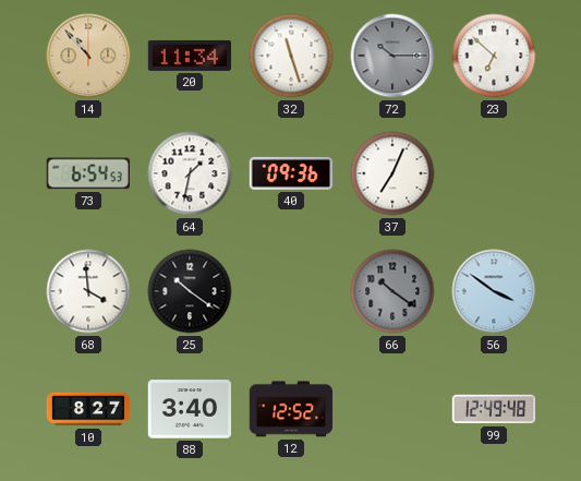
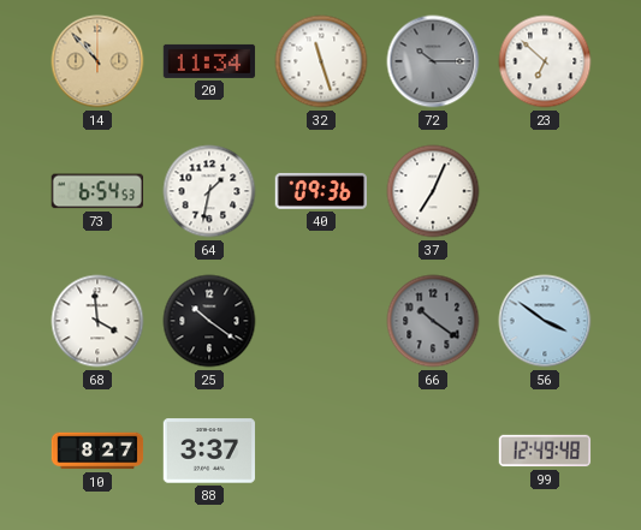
88: 3:40 -> 3:37 (209, 451)
12: 12:52 -> none (291, 409)
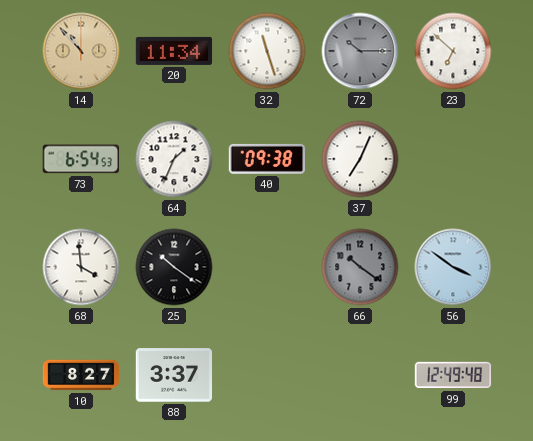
64: 1:32 -> 1:34 (174, 159)
40: 09:36 -> 09:38 (266, 159)
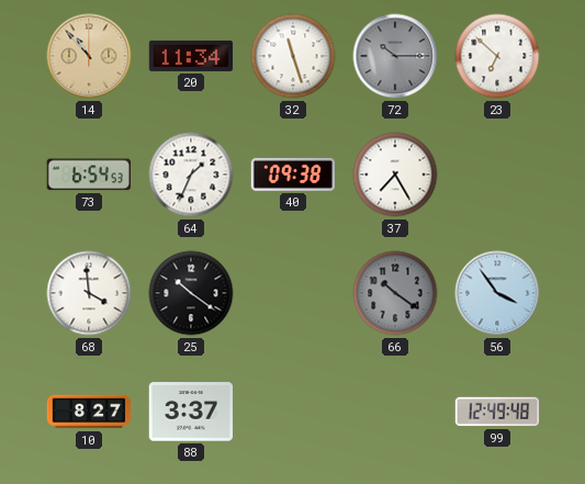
37: 7:04 -> 7:25 (395, 175)
56: 3:51 -> 3:54 (497, 293)
